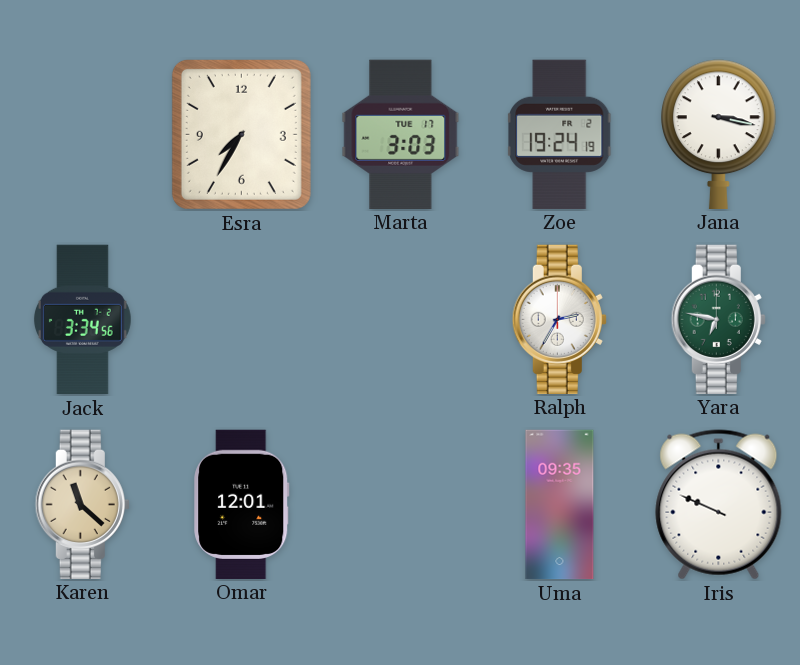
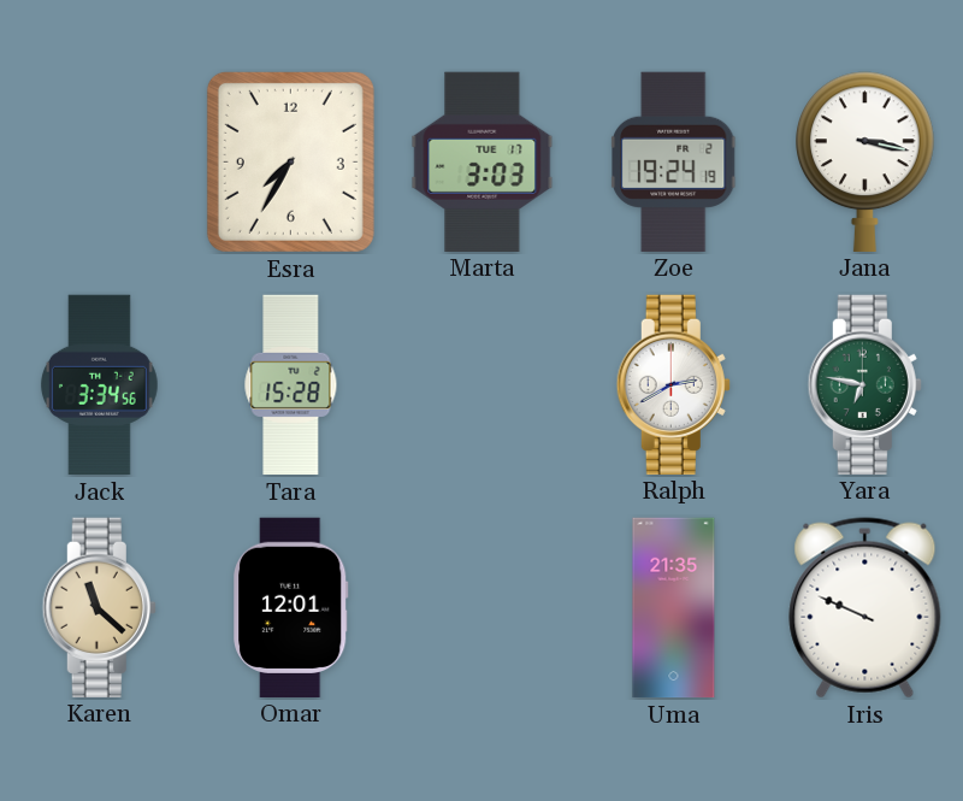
Tara: none -> 15:28 (291, 385)
Ralph: 2:35 -> 2:40 (673, 384)
Uma: 09:35 -> 21:35 (674, 608)
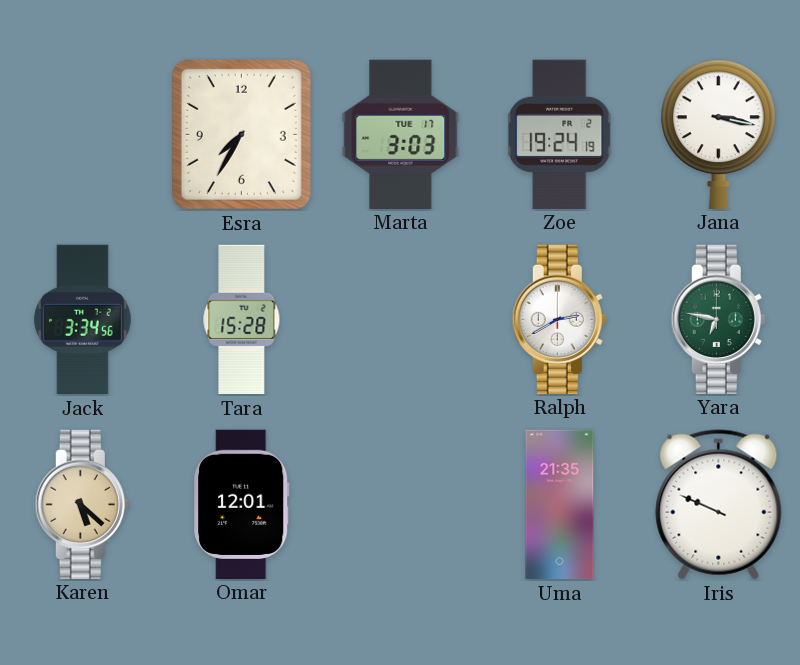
Karen: 11:22 -> 5:22 (82, 504)
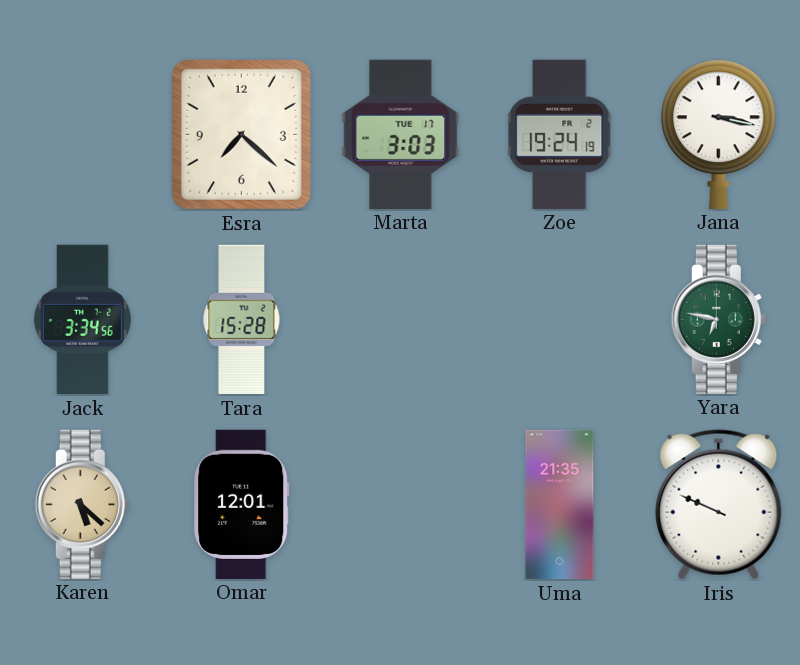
Esra: 7:35 -> 7:22 (241, 134)
Ralph: 2:40 -> none (559, 319)
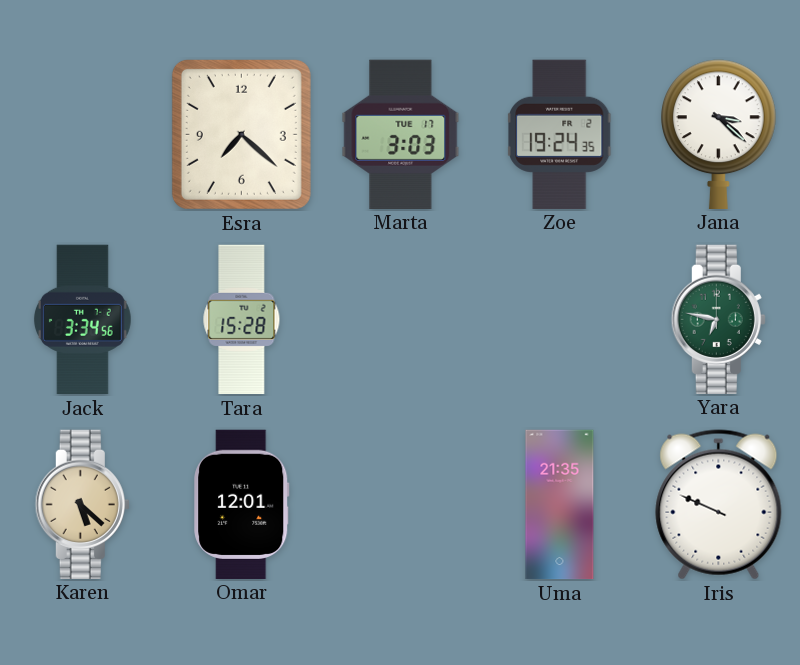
Zoe: 19:24:19 -> 19:24:35 (560, 134)
Jana: 3:17 -> 3:22 (719, 134)
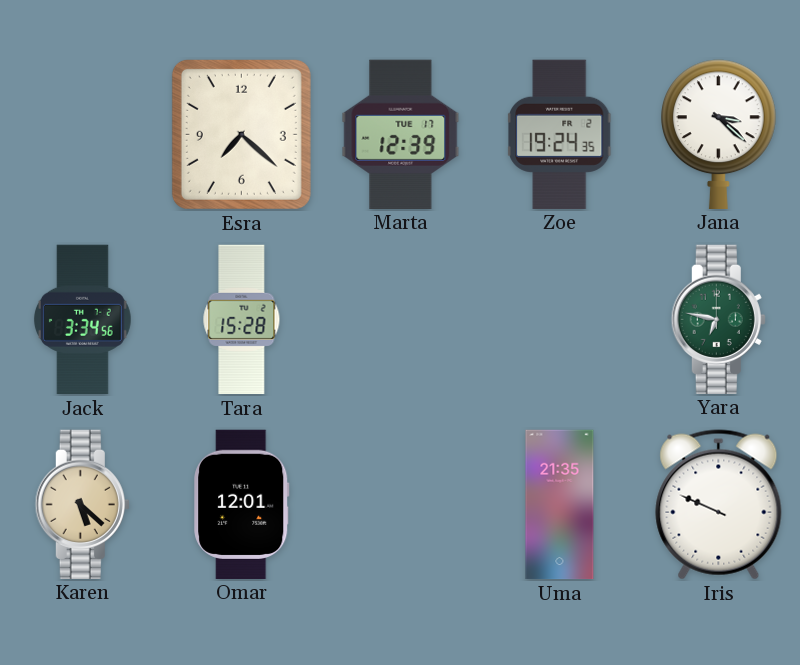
Marta: 3:03 -> 12:39 (401, 134)
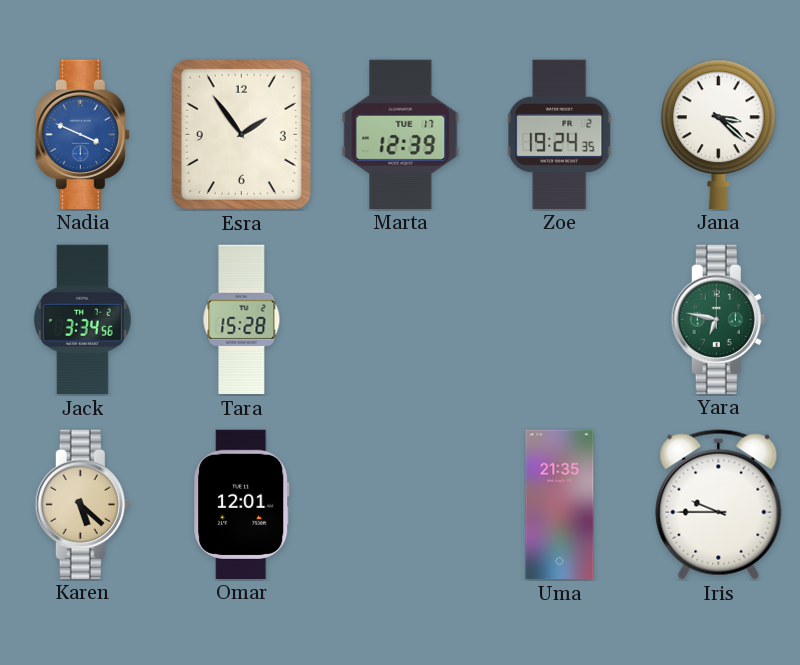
Nadia: none -> 3:49 (82, 134)
Esra: 7:22 -> 1:54 (241, 134)
Iris: 9:49 -> 9:45 (719, 505)
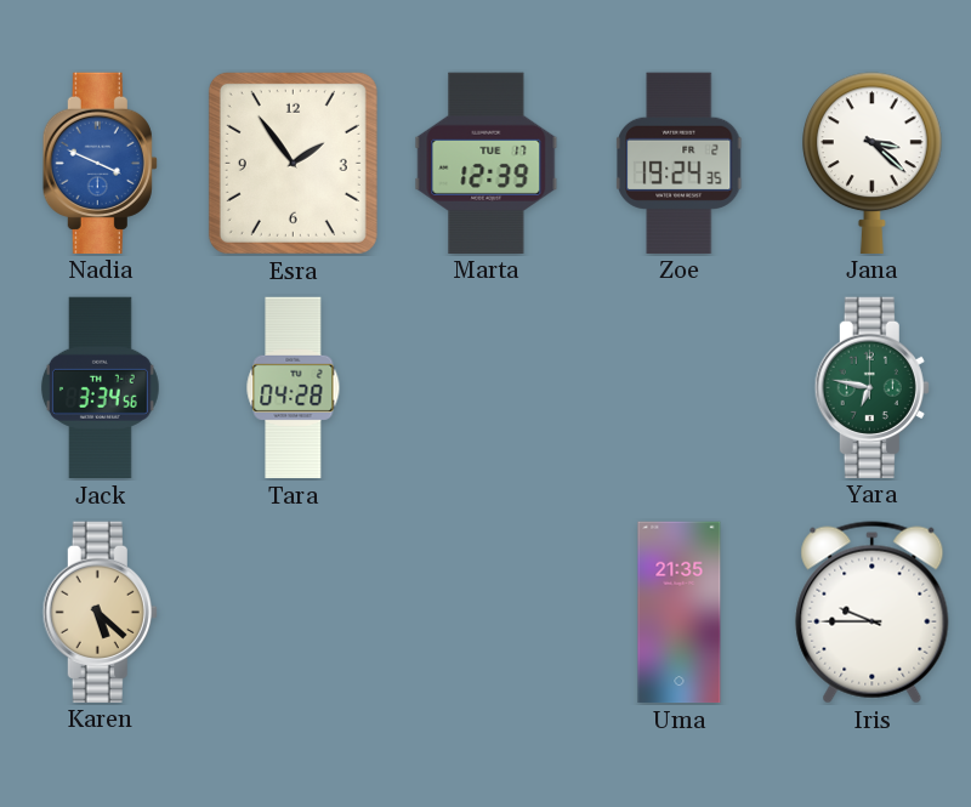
Tara: 15:28 -> 04:28 (294, 388)
Omar: 12:01 -> none (242, 504)
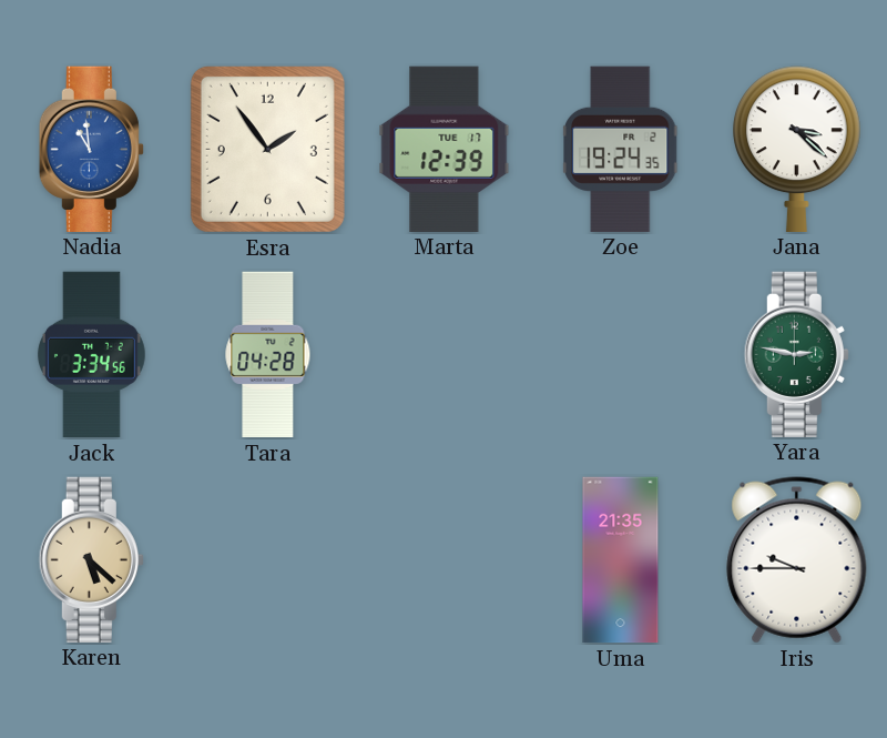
Nadia: 3:49 -> 10:59 (91, 149)
Yara: 6:47 -> 2:47 (796, 354)
